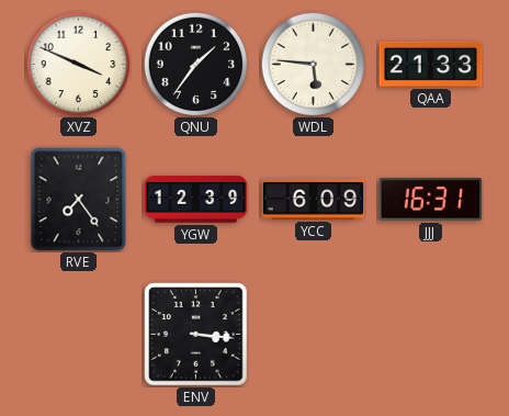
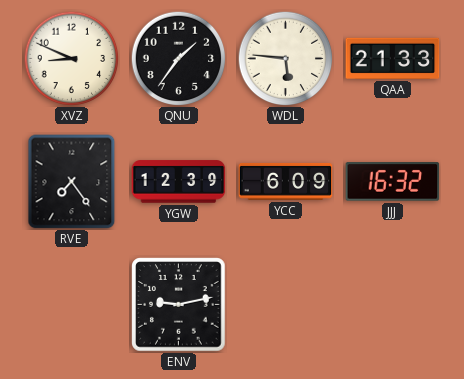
XVZ: 3:49 -> 8:49 (71, 58)
JJJ: 16:31 -> 16:32 (393, 182)
ENV: 3:16 -> 9:13 (179, 305)
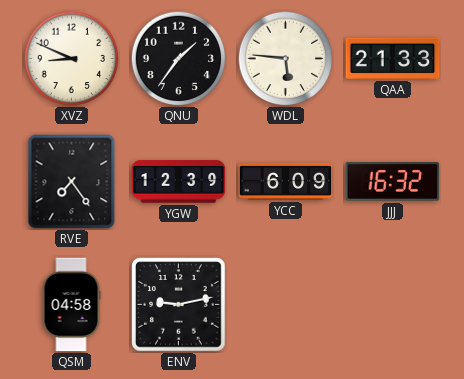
QSM: none -> 04:58 (71, 305)
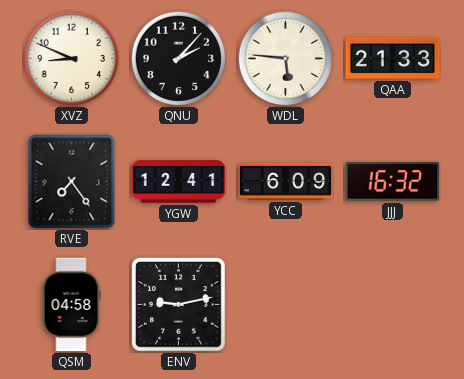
QNU: 1:36 -> 2:07 (178, 58)
YGW: 12:39 -> 12:41 (179, 182)
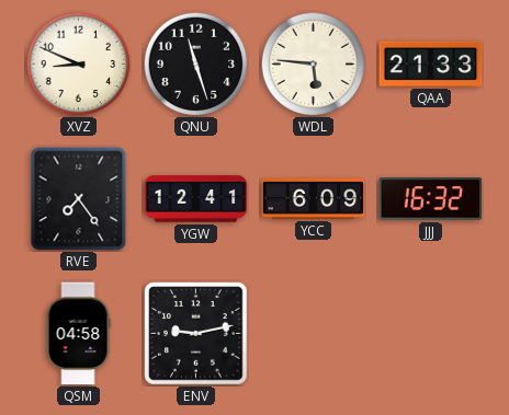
QNU: 2:07 -> 11:27 (195, 64)
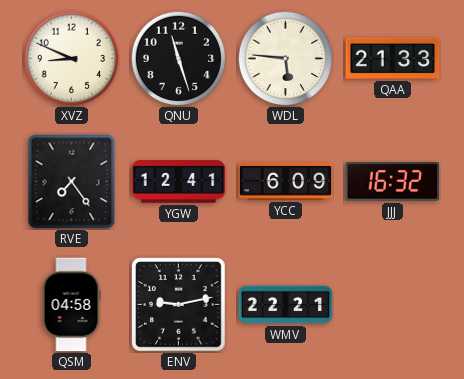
WMV: none -> 22:21 (286, 305)
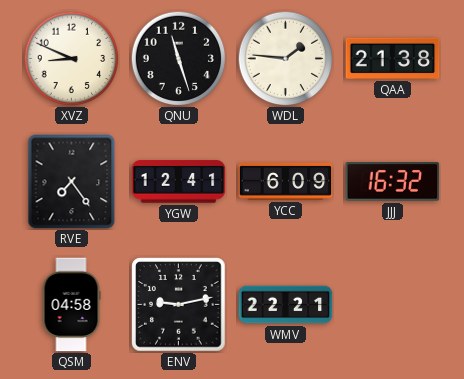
WDL: 5:46 -> 1:46 (285, 58)
QAA: 21:33 -> 21:38 (393, 58)
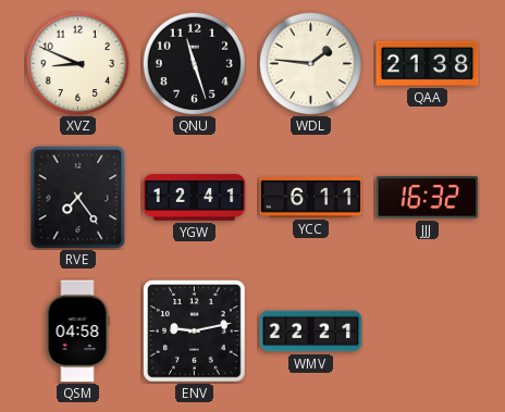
YCC: 6:09 -> 6:11 (311, 198)
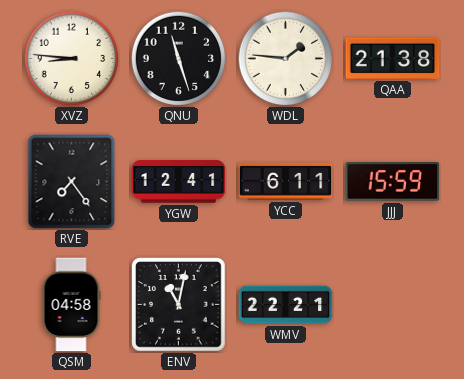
XVZ: 8:49 -> 8:46 (71, 58)
JJJ: 16:32 -> 15:59 (393, 182)
ENV: 9:13 -> 11:02 (179, 305)
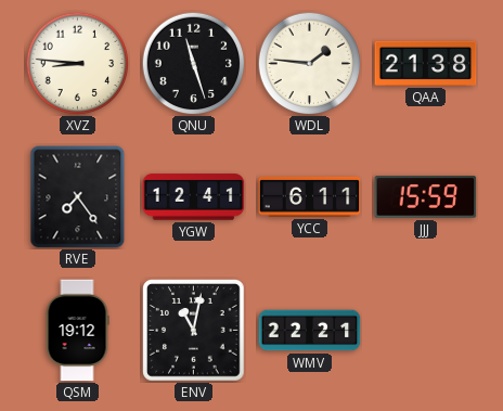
QSM: 04:58 -> 19:12 (77, 331)
